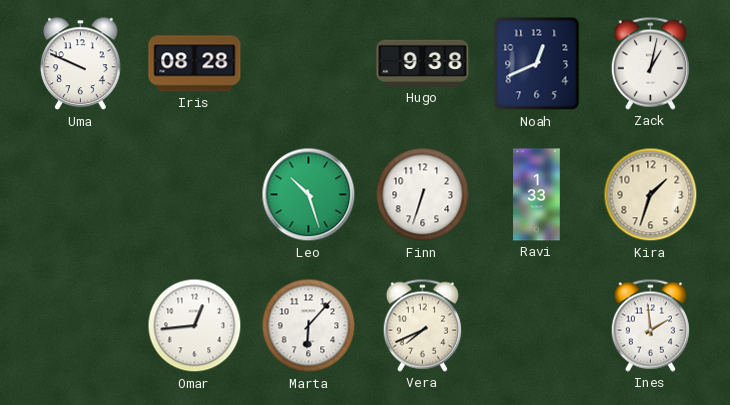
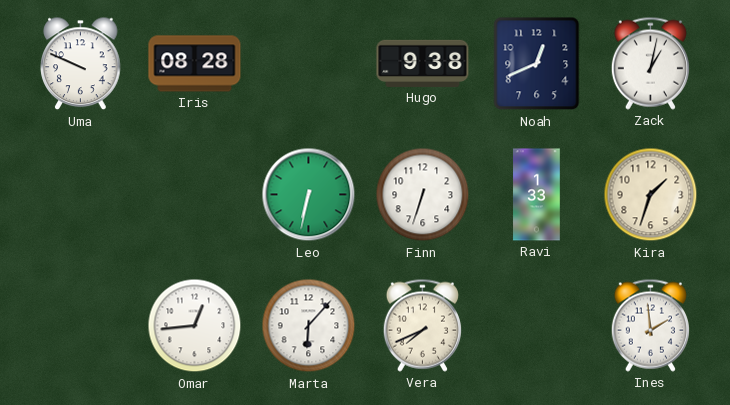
Leo: 10:27 -> 6:32 (309, 195)
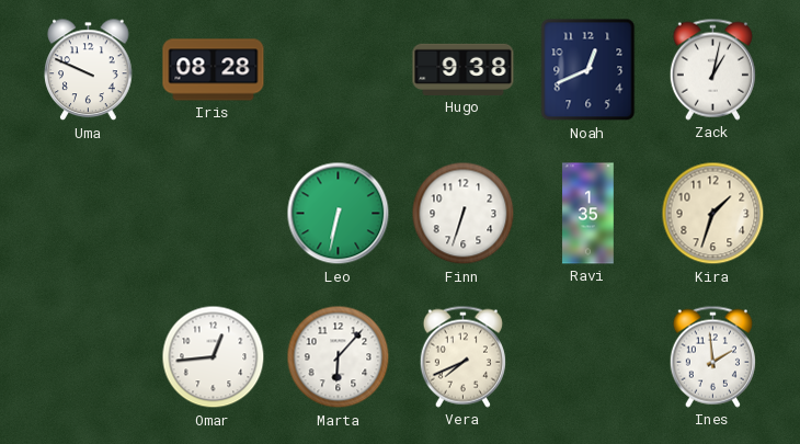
Ravi: 1:33 -> 1:35 (588, 214)
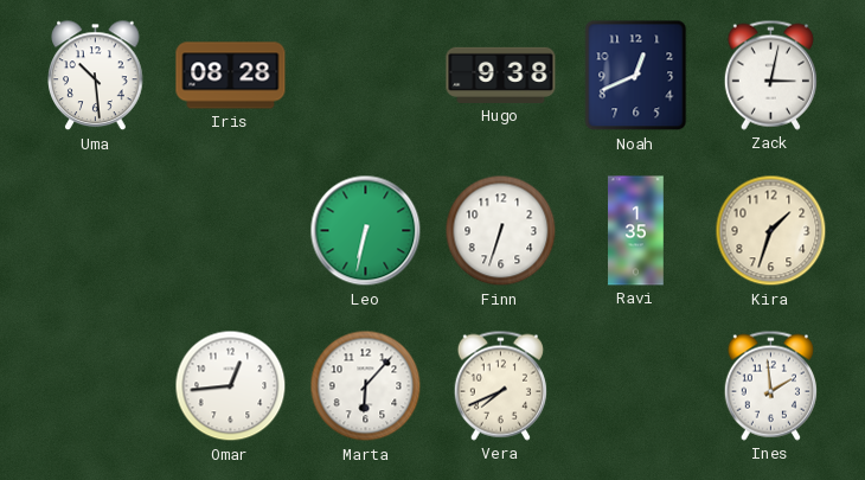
Uma: 9:49 -> 10:29 (96, 76)
Zack: 1:02 -> 3:02 (770, 75)
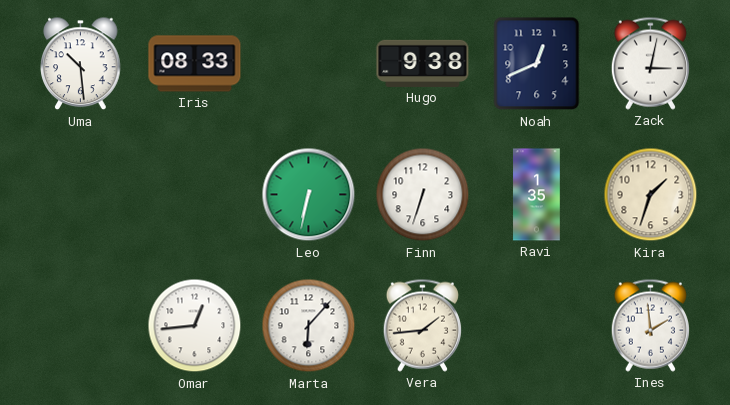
Iris: 08:28 -> 08:33 (195, 64)
Vera: 7:41 -> 1:44 (422, 325)
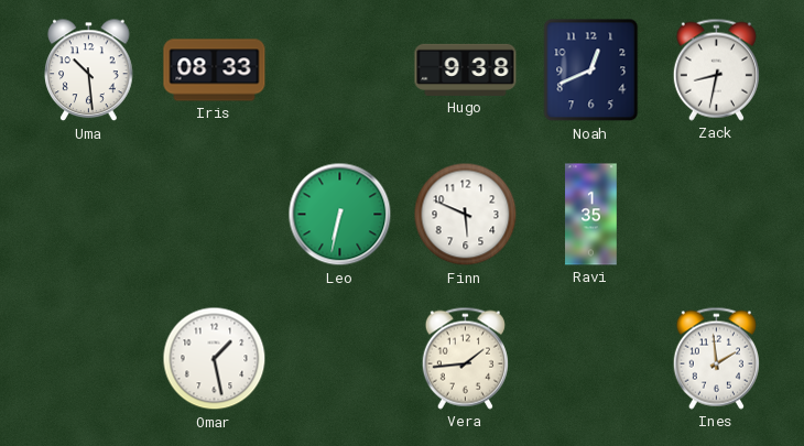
Zack: 3:02 -> 8:32 (716, 69)
Finn: 6:33 -> 5:49 (466, 215)
Kira: 1:33 -> none (651, 195)
Omar: 12:44 -> 1:28 (215, 359)
Marta: 6:07 -> none (309, 326)
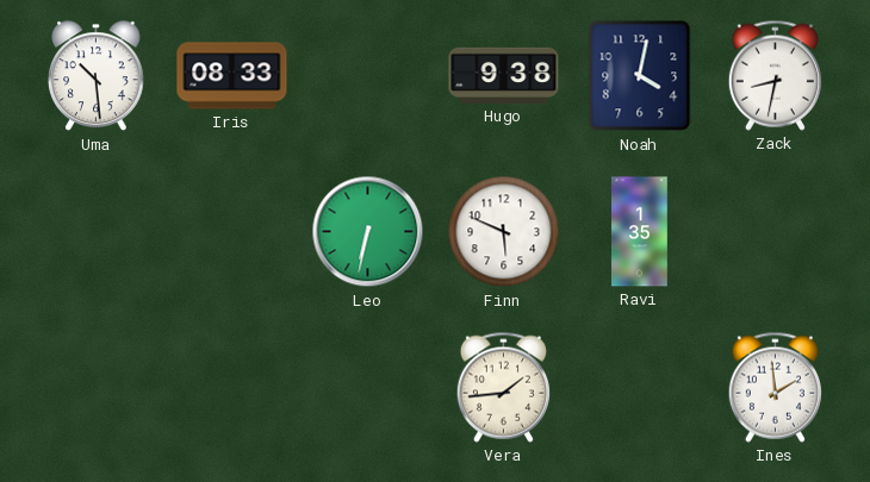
Noah: 12:41 -> 4:02 (640, 76)
Omar: 1:28 -> none (215, 359)
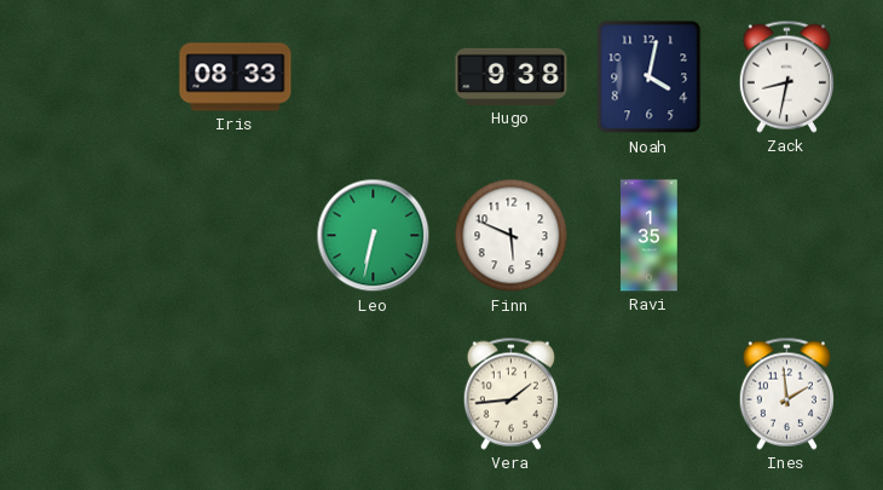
Uma: 10:29 -> none (97, 76)
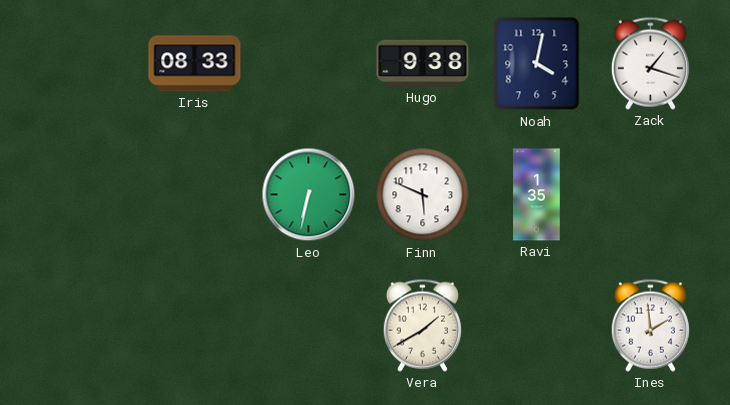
Zack: 8:32 -> 1:18 (650, 63)
Vera: 1:44 -> 1:40 (422, 325)
